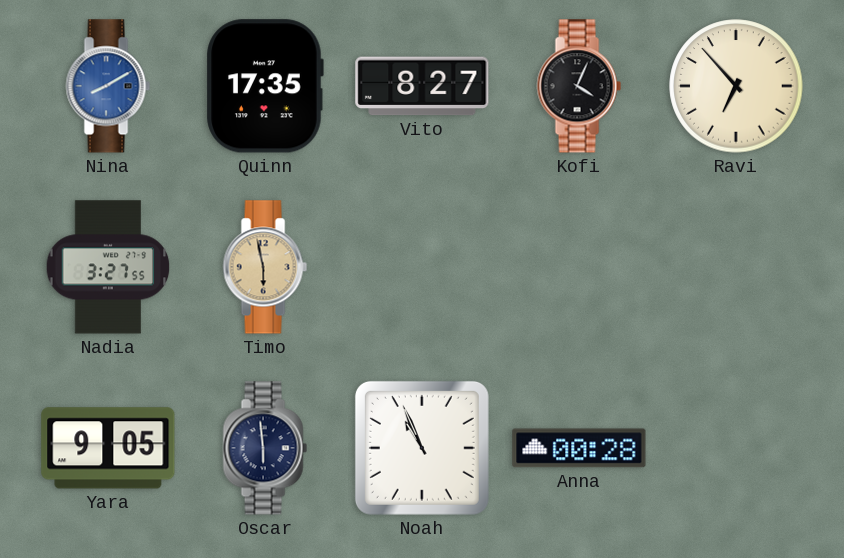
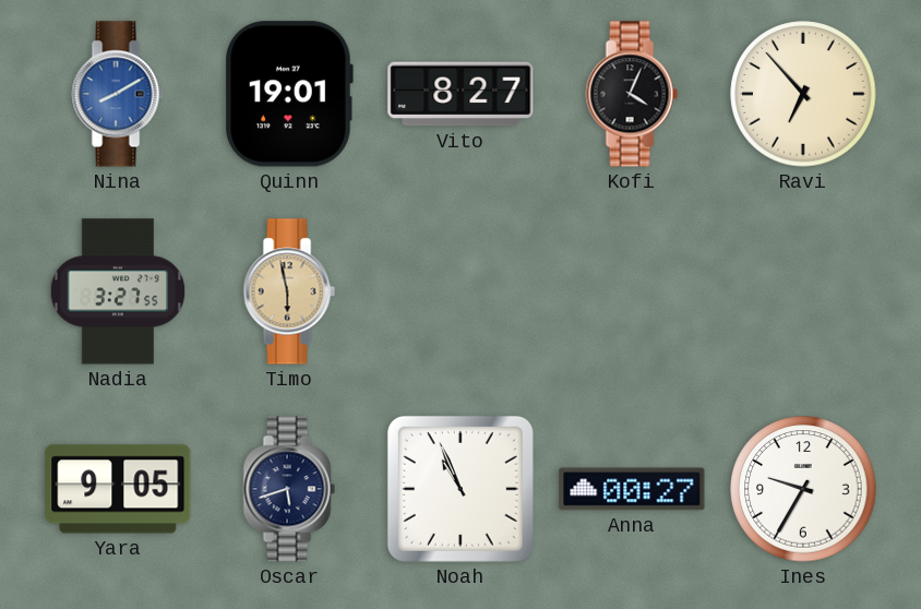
Quinn: 17:35 -> 19:01 (289, 94)
Oscar: 5:59 -> 5:42 (289, 489)
Anna: 00:28 -> 00:27 (632, 489)
Ines: none -> 9:35 (803, 489)
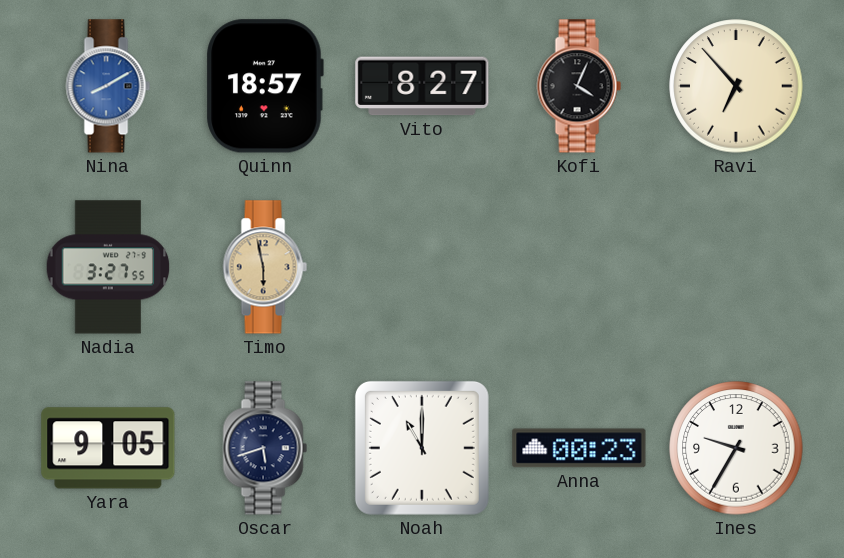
Quinn: 19:01 -> 18:57 (265, 86)
Noah: 10:56 -> 11:00 (422, 448)
Anna: 00:27 -> 00:23 (579, 448)
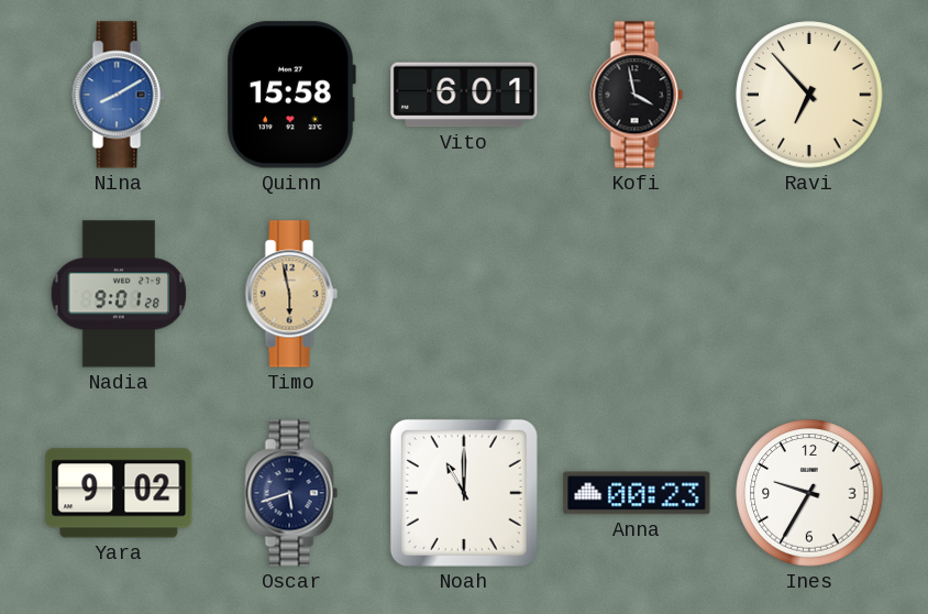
Quinn: 18:57 -> 15:58 (291, 95)
Vito: 8:27 -> 6:01 (464, 95)
Kofi: 4:04 -> 3:58 (637, 95)
Nadia: 3:27 -> 9:01 (119, 294)
Yara: 9:05 -> 9:02 (119, 493)
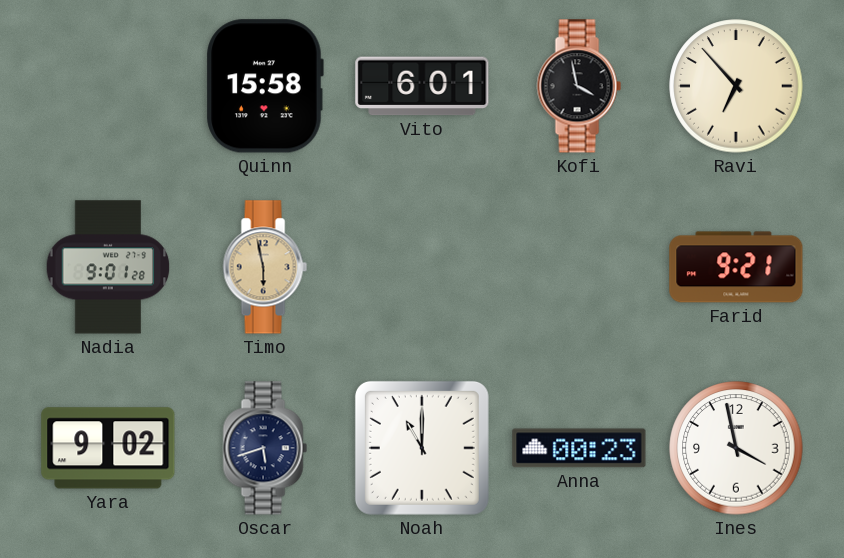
Nina: 8:10 -> none (119, 95)
Farid: none -> 9:21 (736, 267)
Ines: 9:35 -> 3:58 (736, 448)
